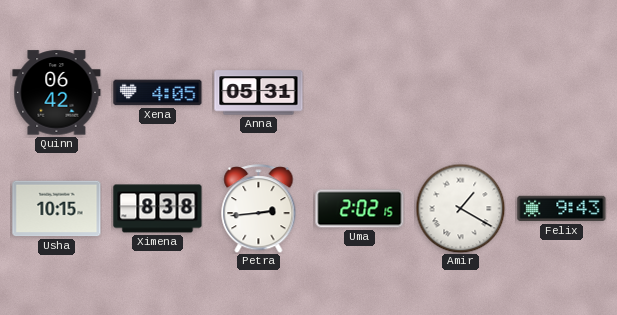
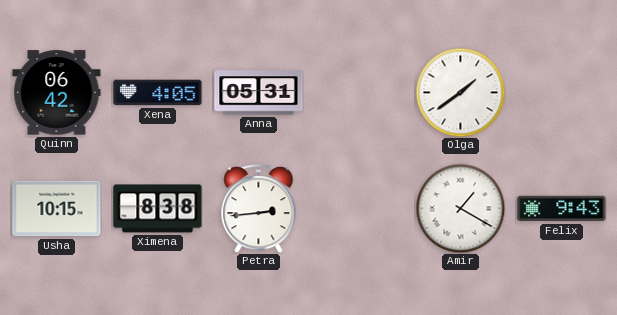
Olga: none -> 1:39 (460, 92)
Uma: 2:02 -> none (360, 209)
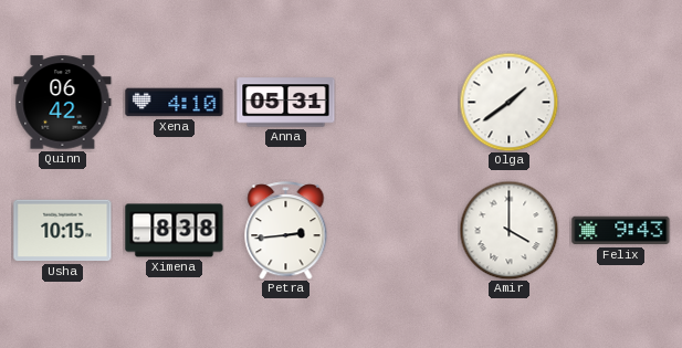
Xena: 4:05 -> 4:10 (175, 103)
Amir: 1:20 -> 4:00 (508, 230)
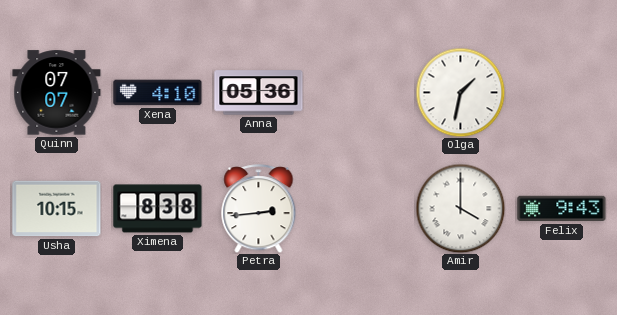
Quinn: 06:42 -> 07:07 (57, 93)
Anna: 05:31 -> 05:36 (259, 93)
Olga: 1:39 -> 1:32 (460, 92)
